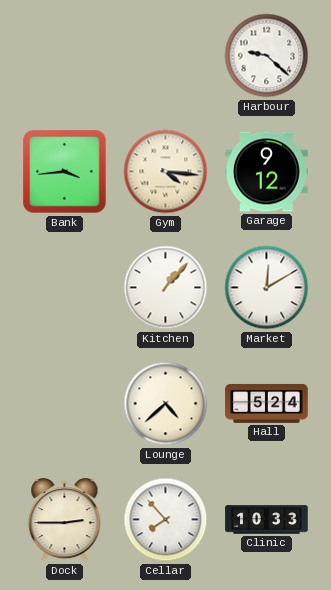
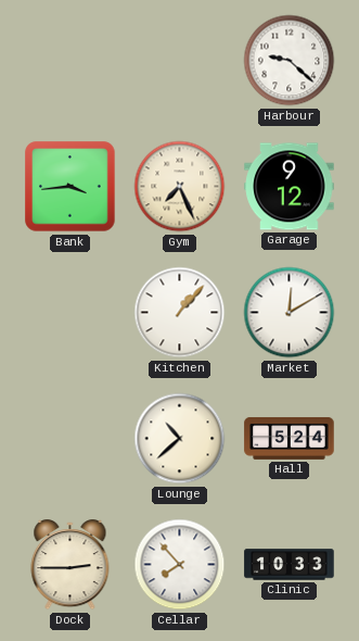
Gym: 4:16 -> 7:26 (180, 187)
Lounge: 4:38 -> 10:38 (180, 439)
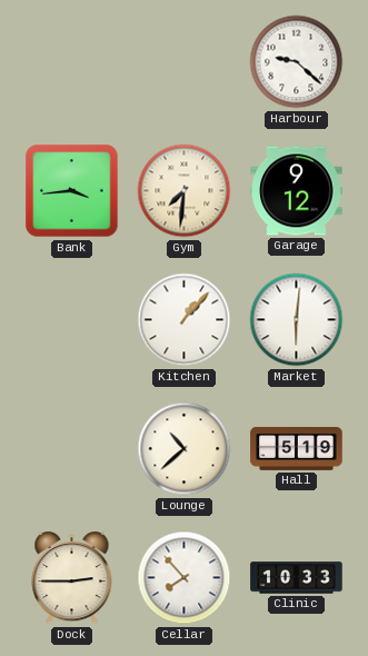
Gym: 7:26 -> 7:31 (185, 191)
Market: 12:10 -> 6:01 (297, 320)
Hall: 5:24 -> 5:19 (297, 448)
